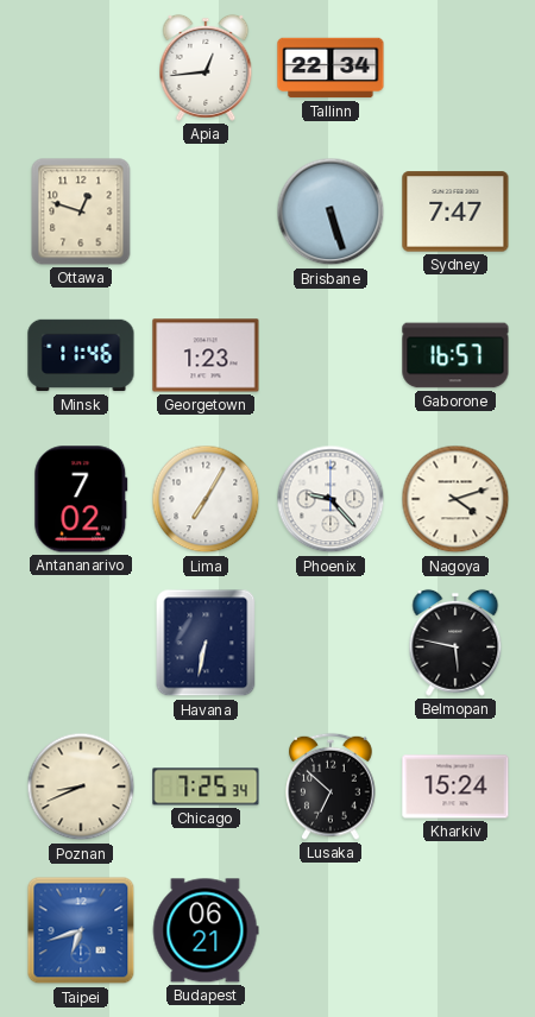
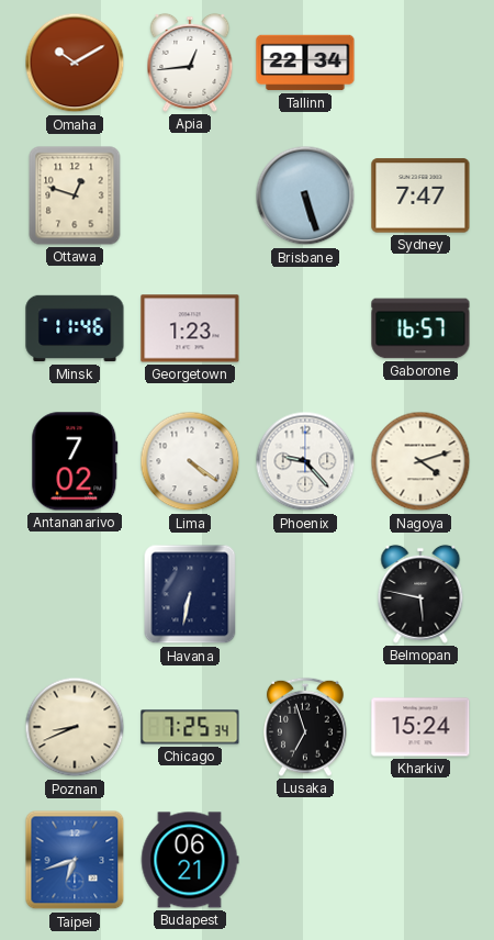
Omaha: none -> 10:10 (75, 63)
Lima: 7:05 -> 4:21 (190, 461)
Lusaka: 6:52 -> 6:57 (305, 727)
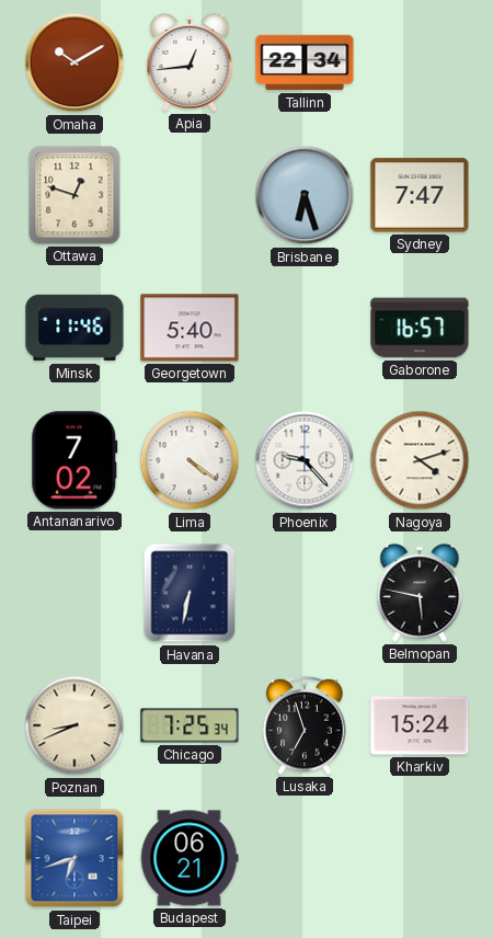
Brisbane: 5:27 -> 6:27 (305, 195)
Georgetown: 1:23 -> 5:40 (190, 328)
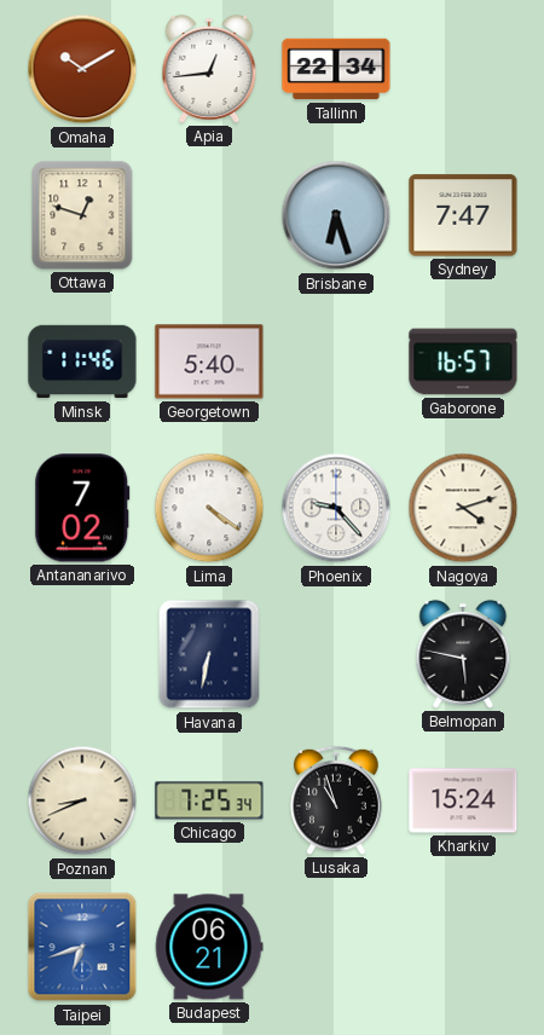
Lusaka: 6:57 -> 10:57 (336, 800)
